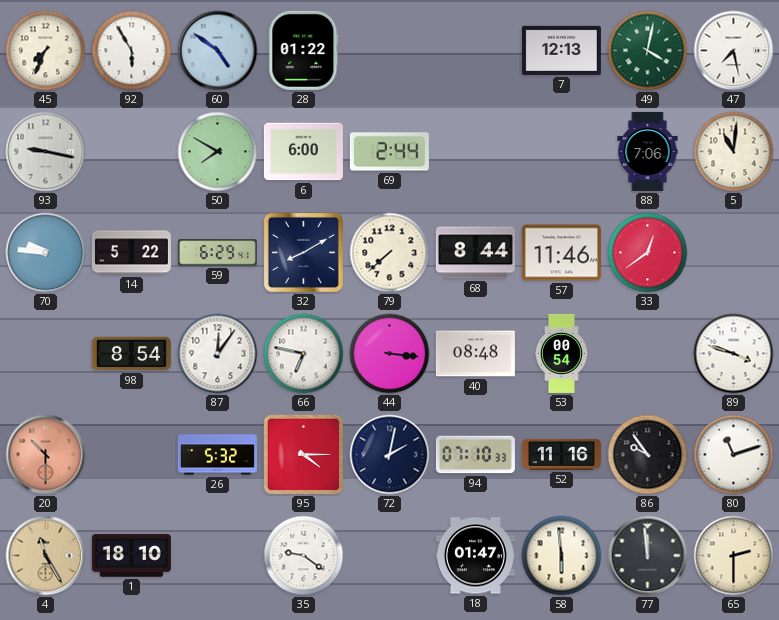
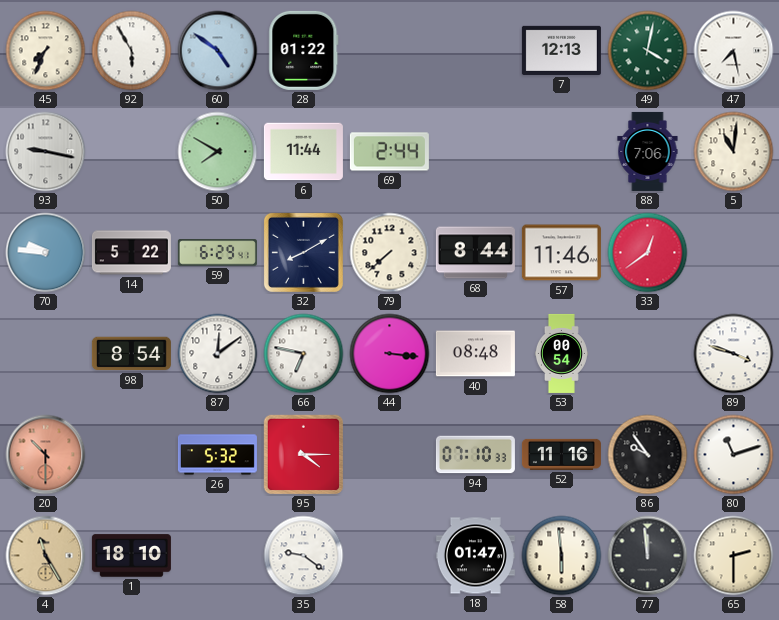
6: 6:00 -> 11:44 (303, 152)
87: 12:06 -> 12:09 (218, 354)
72: 2:02 -> none (390, 455)
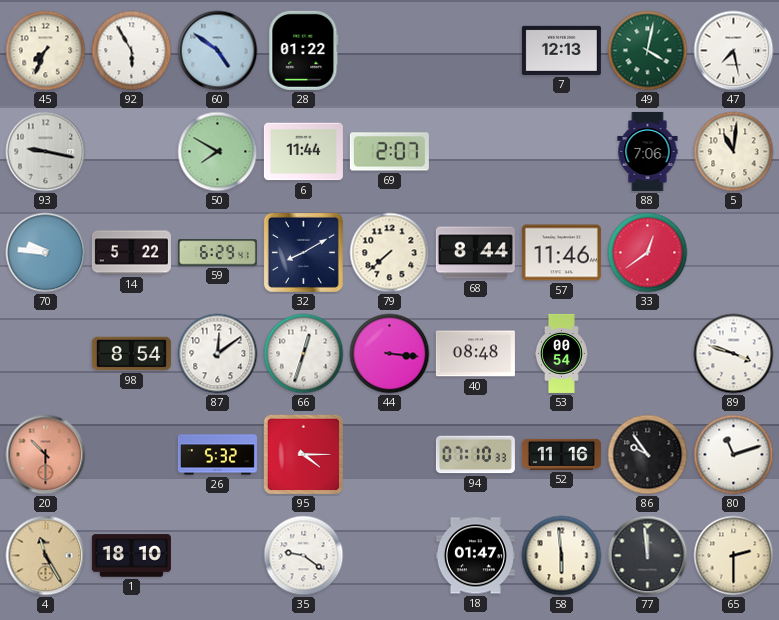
69: 2:44 -> 2:07 (389, 152)
66: 6:47 -> 12:33 (304, 354)
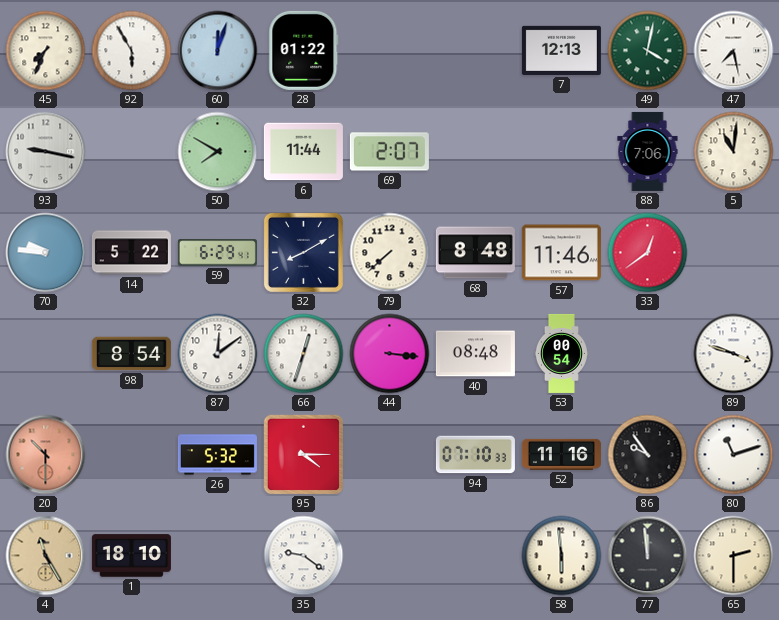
60: 4:51 -> 12:03 (218, 51)
68: 8:44 -> 8:48 (475, 253)
18: 01:47 -> none (475, 556)
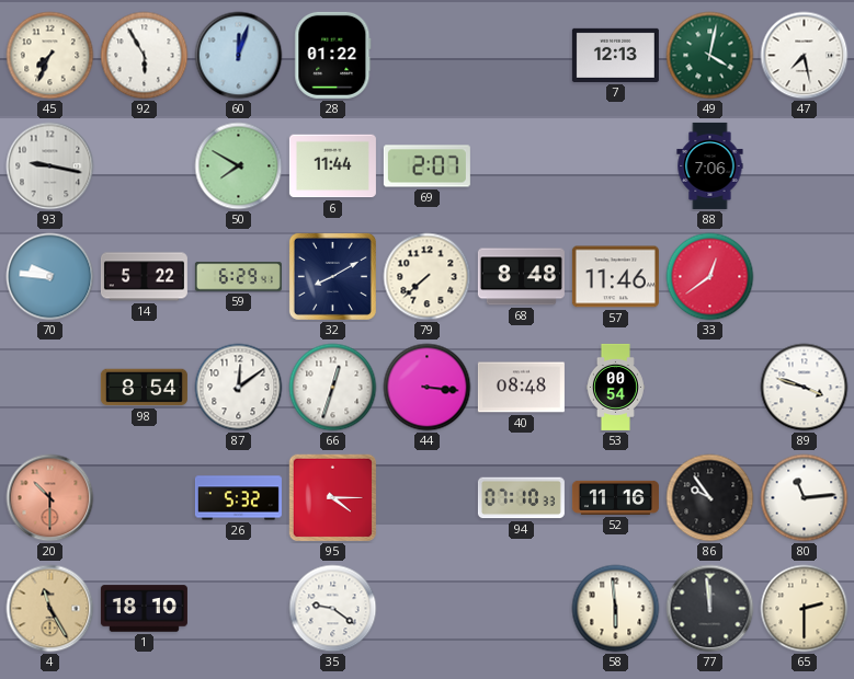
5: 11:01 -> none (734, 152)
80: 11:12 -> 11:14 (805, 498)
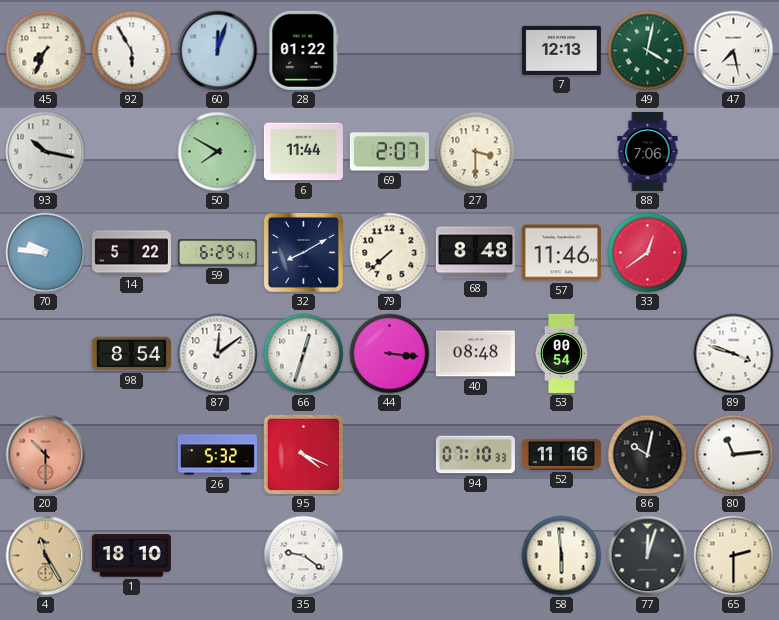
93: 9:17 -> 10:17 (46, 152)
27: none -> 3:30 (476, 152)
95: 4:15 -> 4:19 (304, 455)
86: 9:54 -> 10:02 (648, 455)
77: 11:59 -> 12:03 (648, 556)
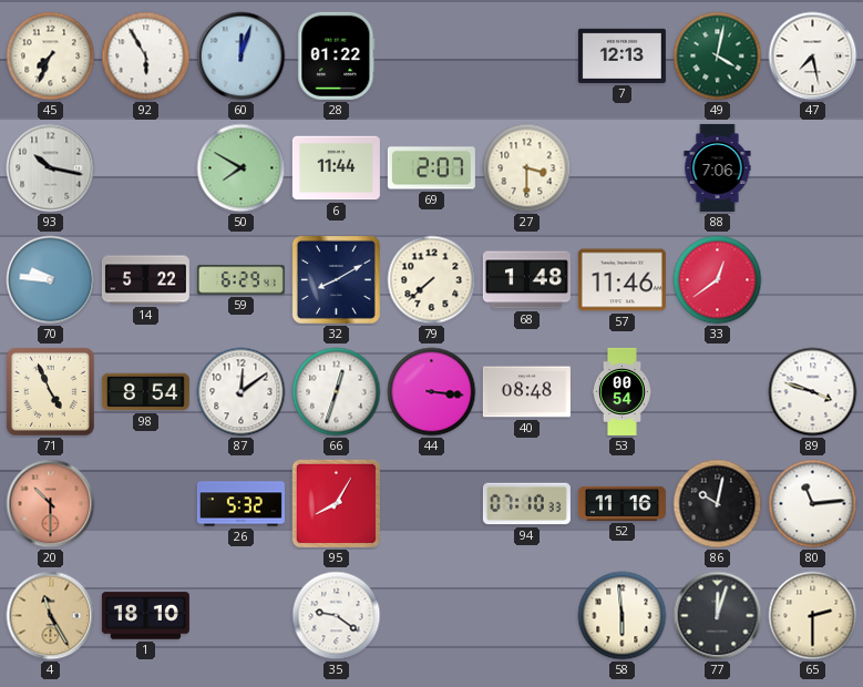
68: 8:48 -> 1:48 (526, 280)
71: none -> 4:56 (51, 392)
95: 4:19 -> 8:05 (337, 504)
